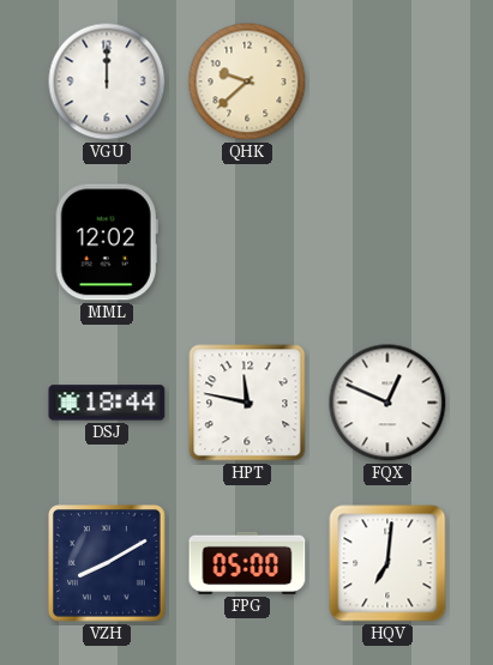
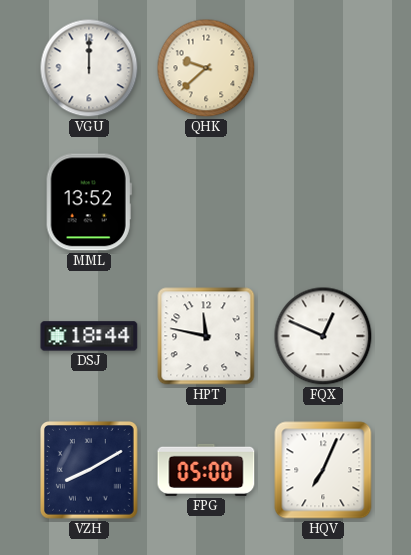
MML: 12:02 -> 13:52 (89, 202)
HQV: 7:01 -> 7:04 (323, 470)
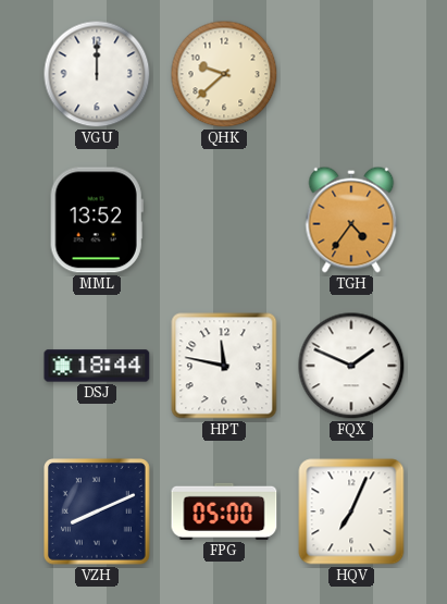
TGH: none -> 4:36 (351, 220)
FQX: 12:49 -> 1:49 (351, 366)
VZH: 8:10 -> 8:11 (98, 513)
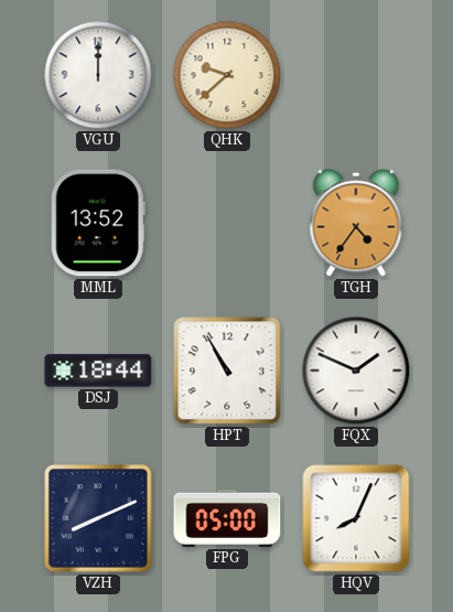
HPT: 11:47 -> 10:55 (227, 371)
HQV: 7:04 -> 8:04 (356, 518)
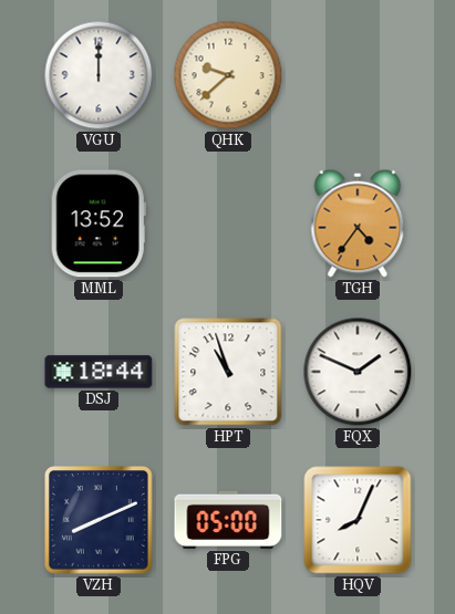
HPT: 10:55 -> 10:57 (228, 372)
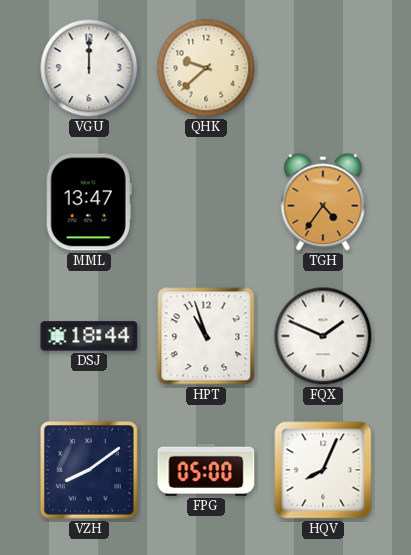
MML: 13:52 -> 13:47 (89, 202)
VZH: 8:11 -> 8:09 (90, 471)
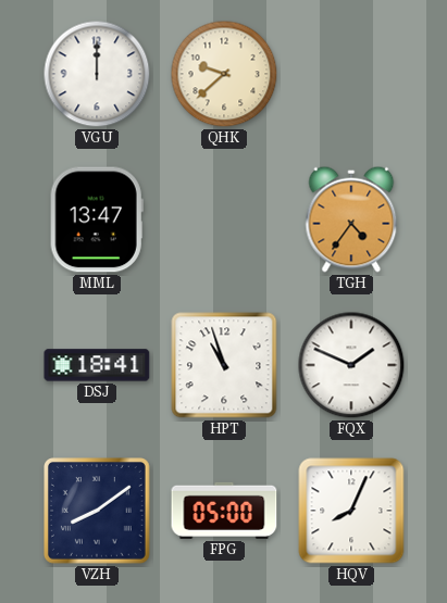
DSJ: 18:44 -> 18:41 (97, 365)
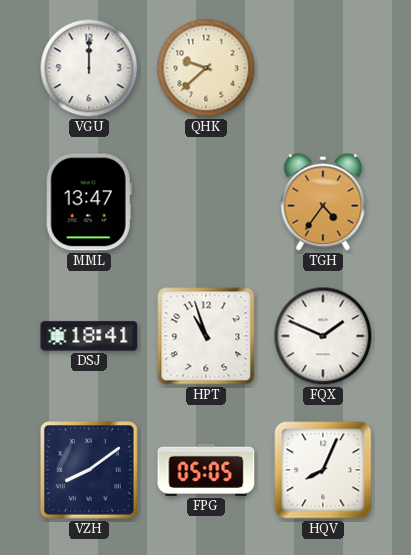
FPG: 05:00 -> 05:05 (206, 470)
